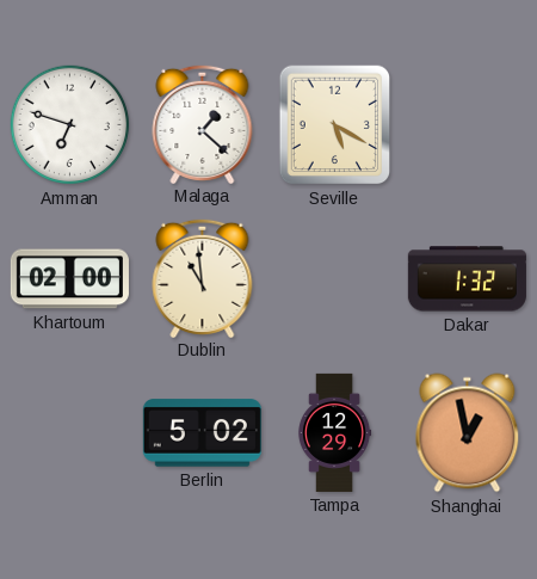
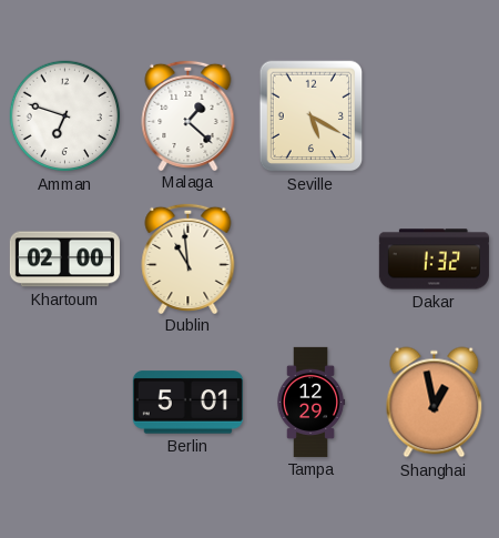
Berlin: 5:02 -> 5:01 (187, 403)
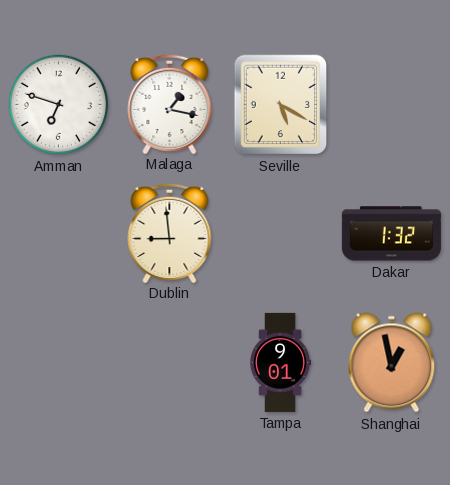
Malaga: 1:22 -> 1:17 (170, 103)
Khartoum: 02:00 -> none (64, 260)
Dublin: 10:59 -> 8:59 (170, 232)
Berlin: 5:01 -> none (187, 403)
Tampa: 12:29 -> 9:01 (280, 362)
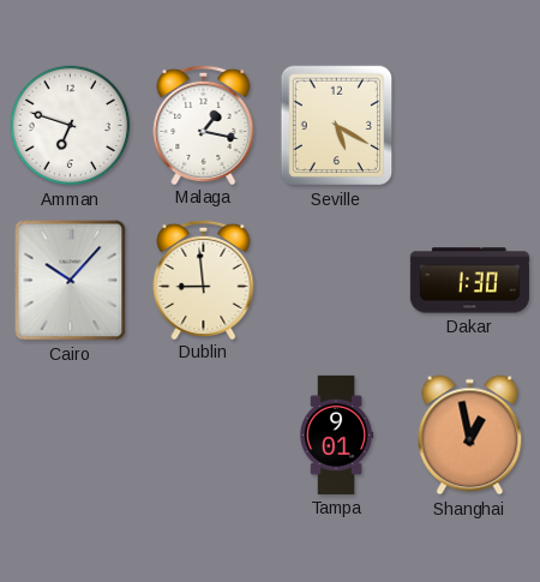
Cairo: none -> 10:07 (71, 281)
Dakar: 1:32 -> 1:30 (469, 281)
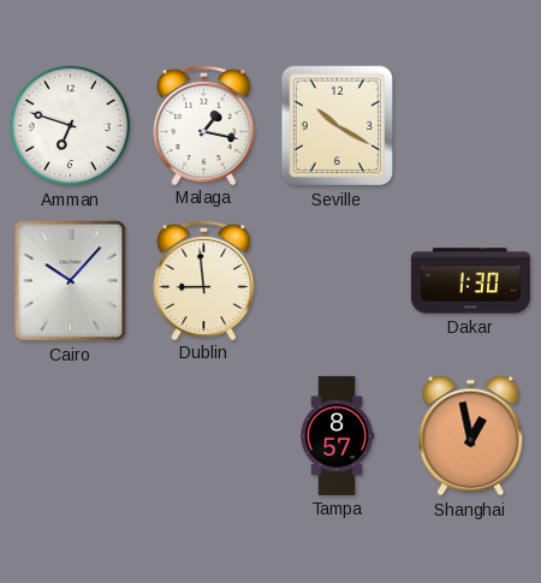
Seville: 5:20 -> 10:20 (338, 126)
Tampa: 9:01 -> 8:57 (337, 435)
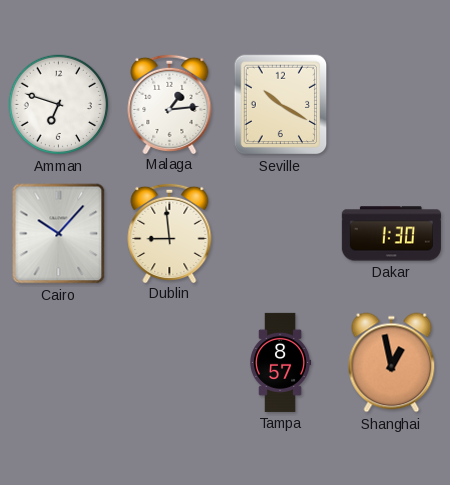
Malaga: 1:17 -> 1:14 (170, 103)
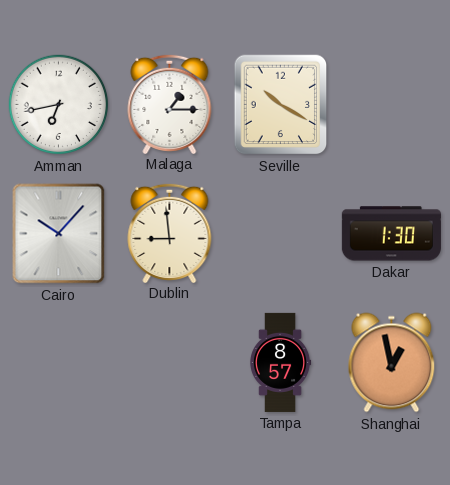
Amman: 6:48 -> 6:43 (59, 105)
Malaga: 1:14 -> 1:15 (170, 103)
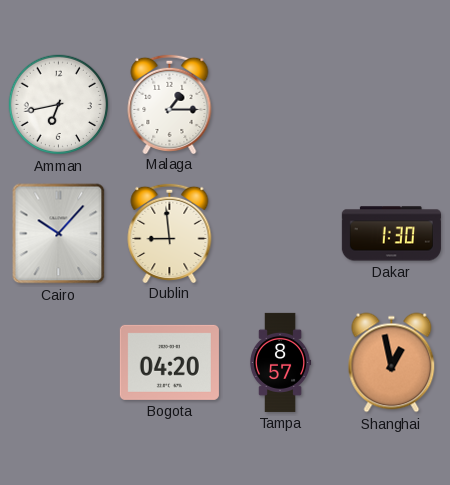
Seville: 10:20 -> none (281, 105)
Bogota: none -> 04:20 (169, 362)
